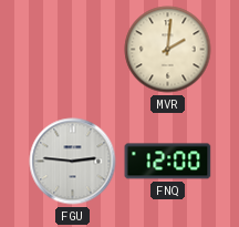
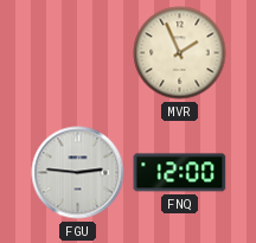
MVR: 2:01 -> 1:56 (180, 53)
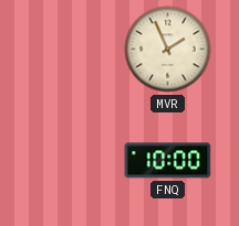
FGU: 2:46 -> none (78, 173)
FNQ: 12:00 -> 10:00 (168, 161)
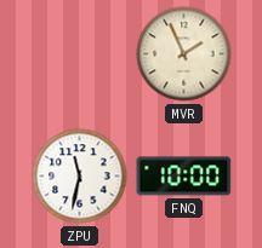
ZPU: none -> 11:32 (80, 177)
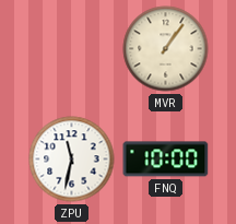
MVR: 1:56 -> 1:06 (166, 49)
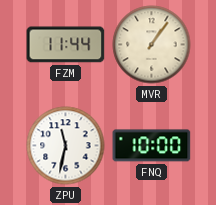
FZM: none -> 11:44 (66, 45)
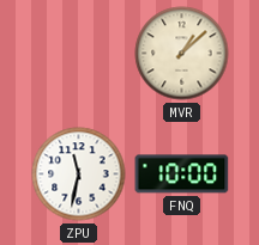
FZM: 11:44 -> none (66, 45)
MVR: 1:06 -> 1:08 (182, 54)
